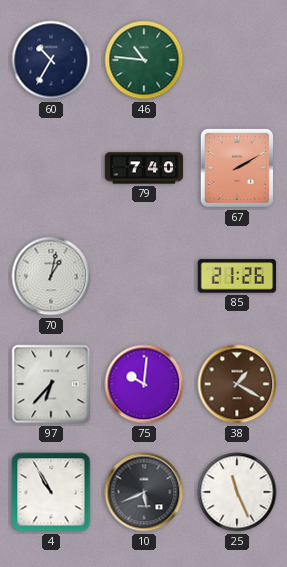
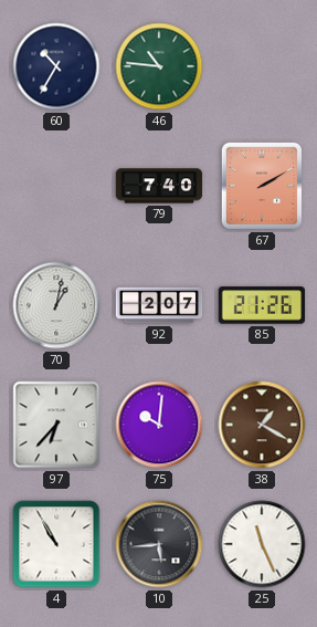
92: none -> 2:07 (159, 305)
10: 5:41 -> 5:44 (159, 544)
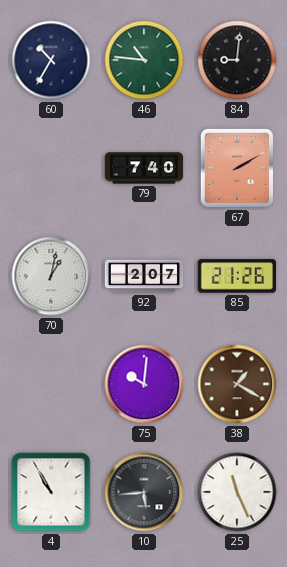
84: none -> 9:01 (237, 60)
97: 6:37 -> none (56, 425)
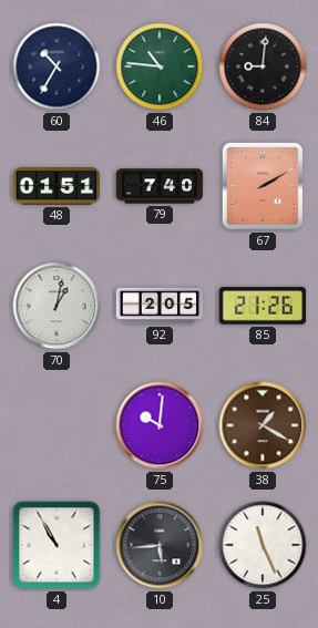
48: none -> 01:51 (57, 186)
92: 2:07 -> 2:05 (160, 306)
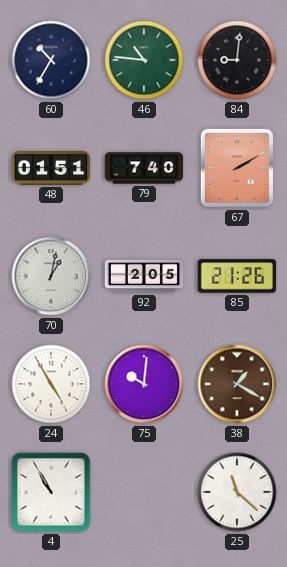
24: none -> 4:55 (51, 384)
10: 5:44 -> none (160, 545)
25: 11:26 -> 11:22 (237, 492)
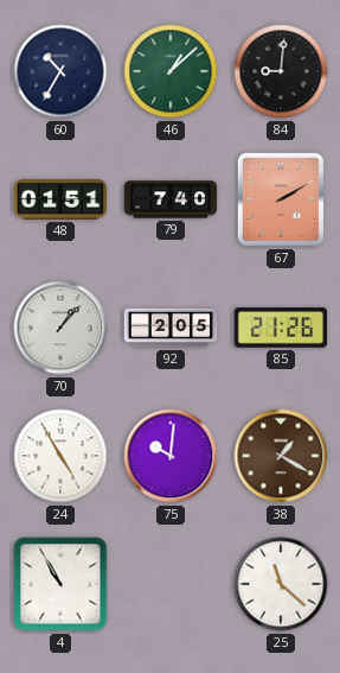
46: 10:46 -> 1:08 (171, 71)
70: 1:02 -> 1:07 (60, 328)
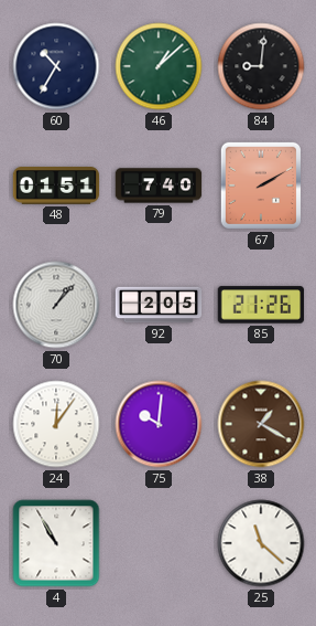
24: 4:55 -> 12:06 (56, 424)
